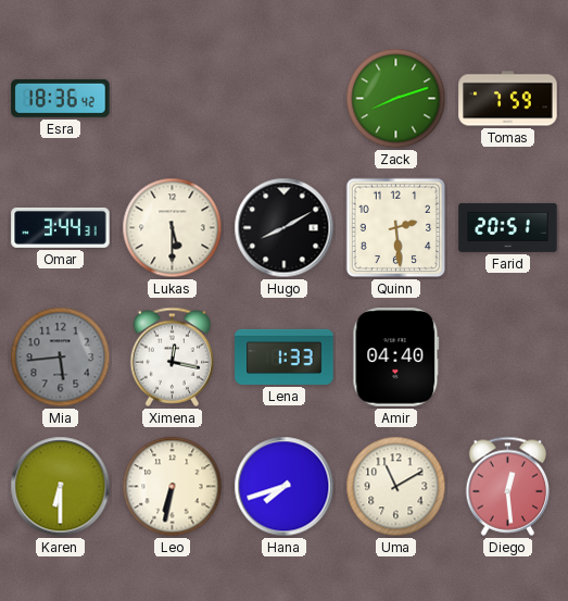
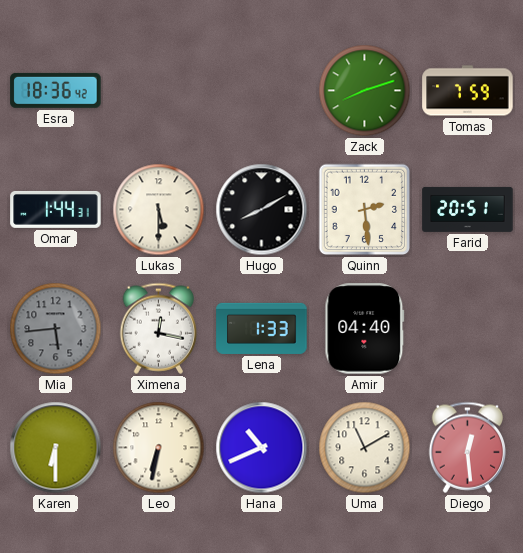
Omar: 3:44 -> 1:44 (56, 209)
Hana: 7:42 -> 10:41 (262, 448)
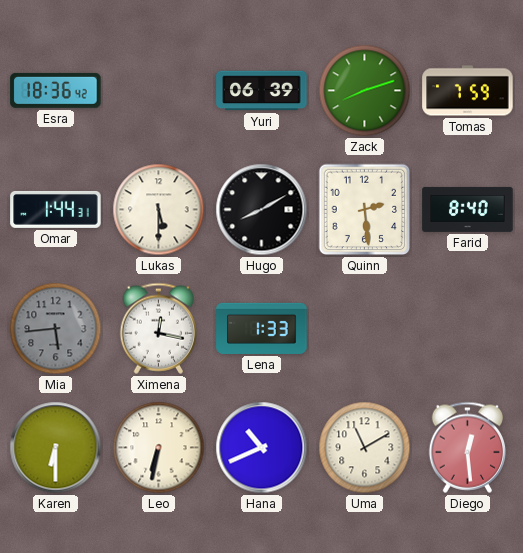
Yuri: none -> 06:39 (262, 91)
Farid: 20:51 -> 8:40 (468, 209)
Amir: 04:40 -> none (365, 329)
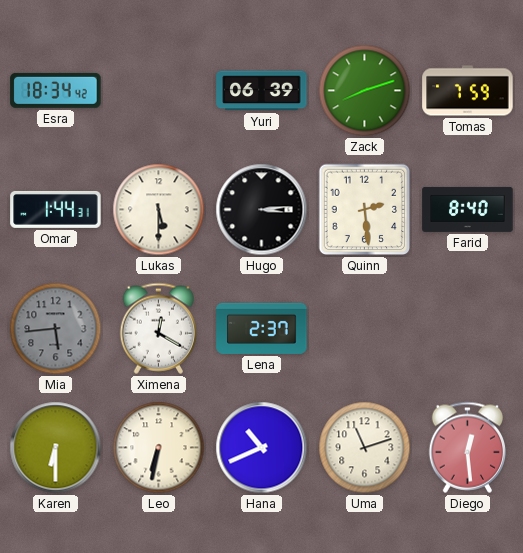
Esra: 18:36 -> 18:34 (56, 90)
Hugo: 8:10 -> 3:14 (262, 210)
Ximena: 12:17 -> 12:20 (159, 328)
Lena: 1:33 -> 2:37 (262, 328)
Uma: 11:10 -> 11:12 (365, 448)
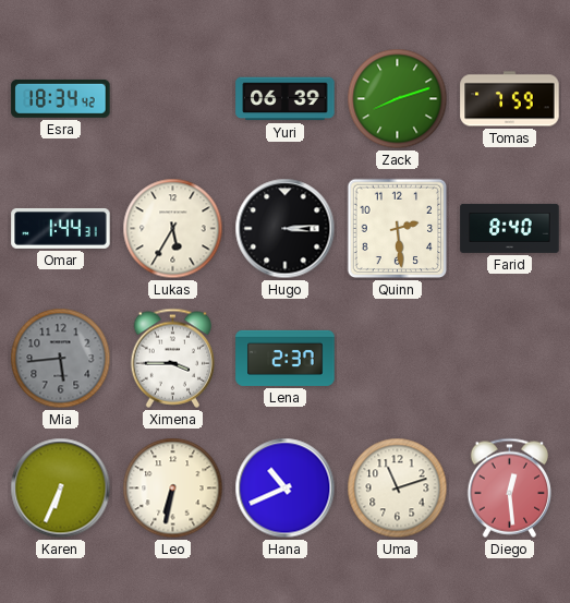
Lukas: 5:30 -> 5:35 (173, 229)
Ximena: 12:20 -> 3:45 (173, 358)
Karen: 6:30 -> 6:34 (61, 489)
